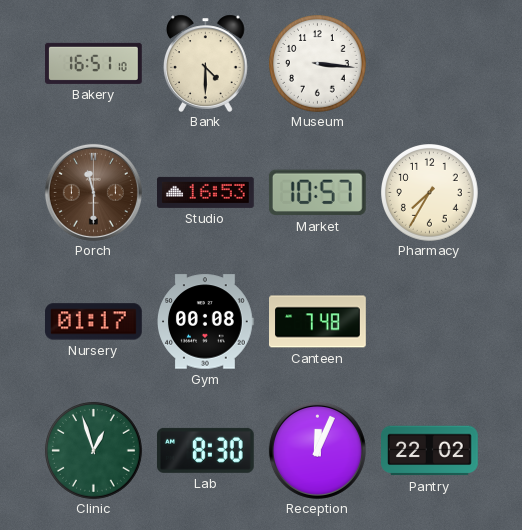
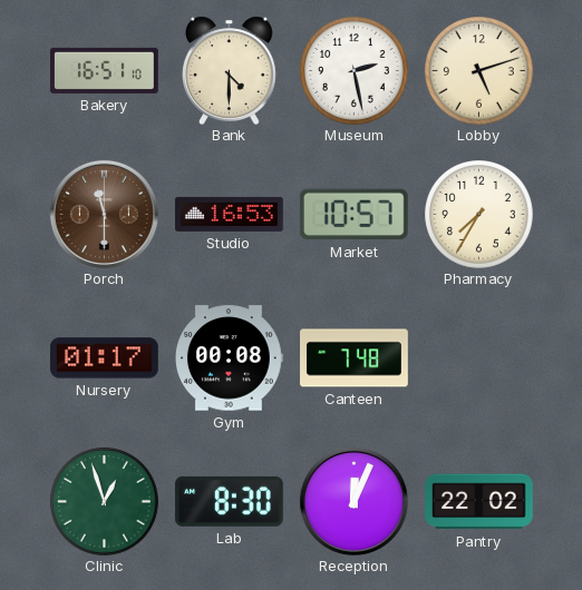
Museum: 3:16 -> 2:28 (355, 71)
Lobby: none -> 5:12 (479, 71)
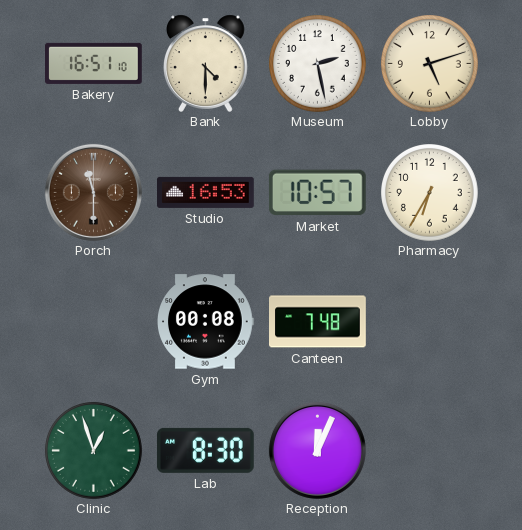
Pharmacy: 7:35 -> 6:35 (430, 193)
Nursery: 01:17 -> none (105, 358)
Pantry: 22:02 -> none (479, 502)
